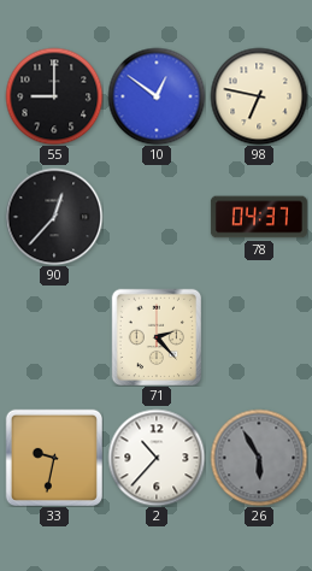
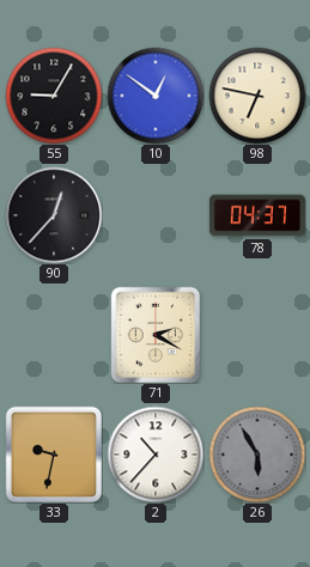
55: 9:00 -> 9:05 (54, 96)
71: 2:23 -> 2:20 (156, 335)
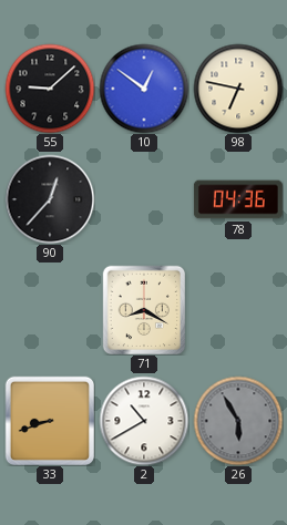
55: 9:05 -> 9:08 (50, 89)
78: 04:37 -> 04:36 (238, 199)
71: 2:20 -> 8:20 (144, 310)
33: 9:32 -> 8:42 (49, 420)
2: 10:37 -> 10:40 (144, 421)
